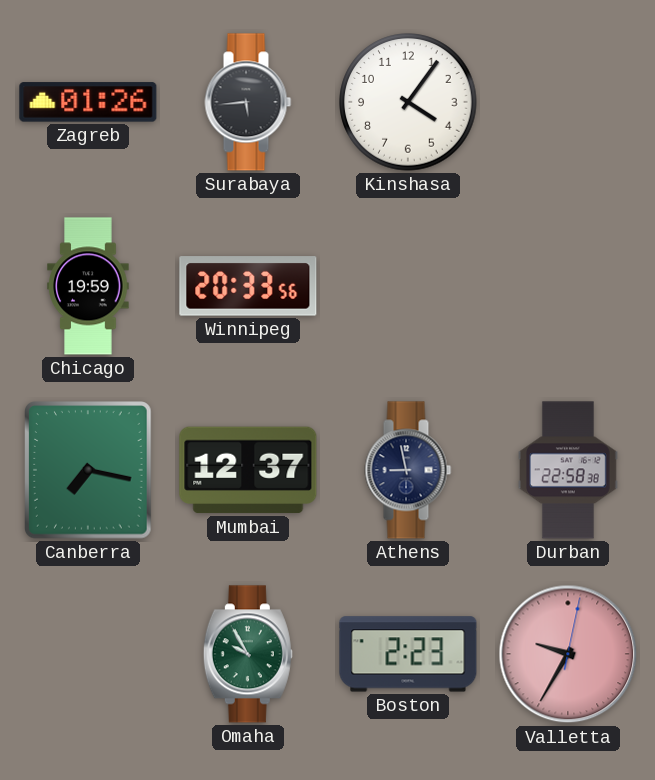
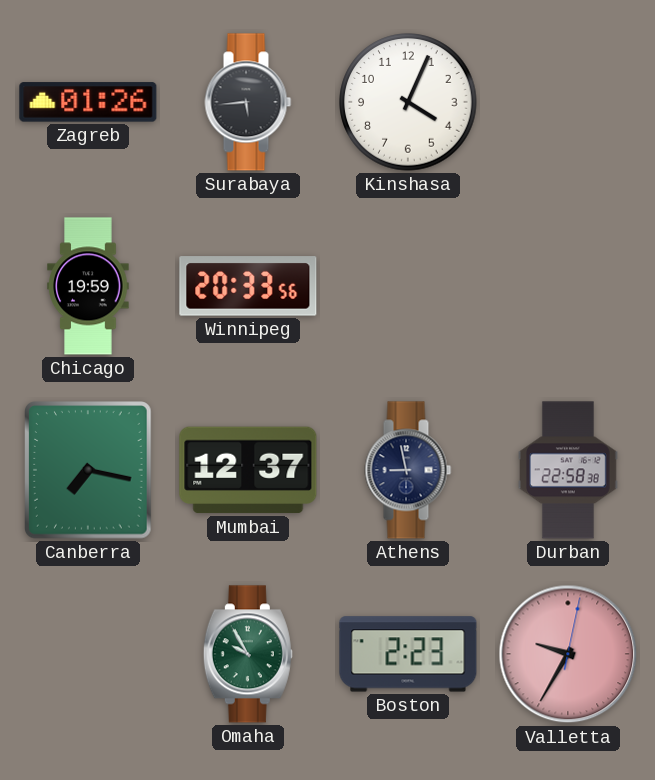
Kinshasa: 4:06 -> 4:04 (408, 102)
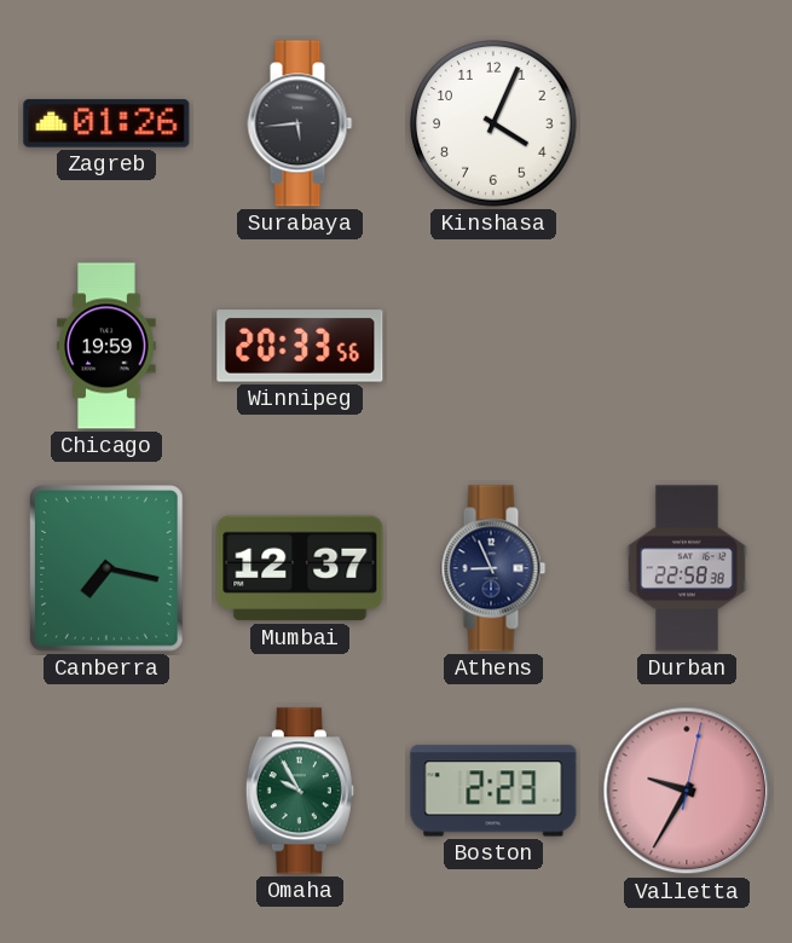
Athens: 8:58 -> 8:56 (493, 568)
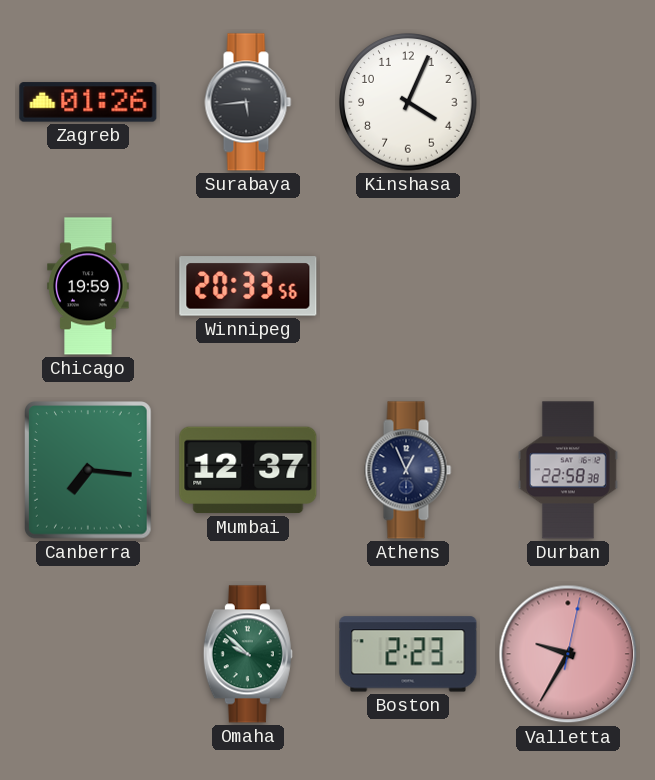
Canberra: 7:17 -> 7:16 (88, 470)
Athens: 8:56 -> 12:56 (408, 470)
Omaha: 9:55 -> 9:52 (248, 654)
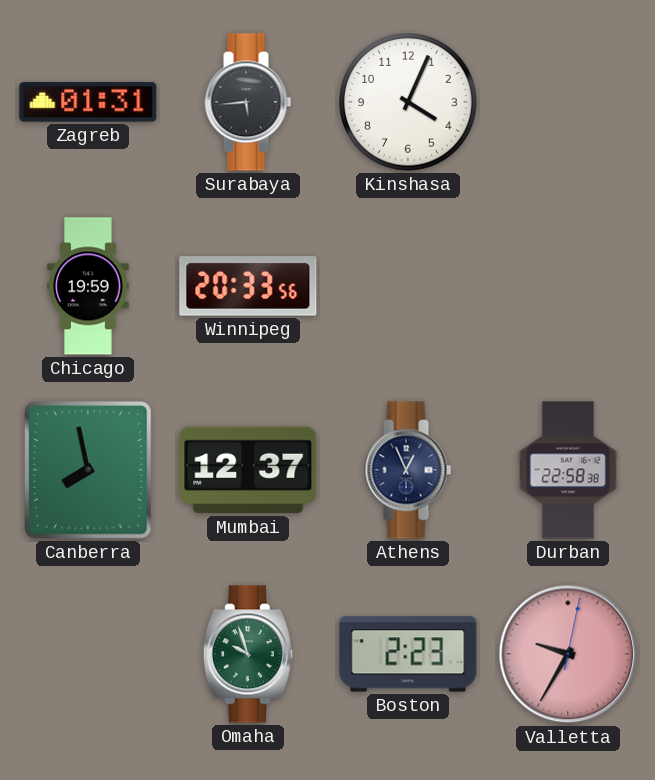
Zagreb: 01:26 -> 01:31 (88, 102)
Canberra: 7:16 -> 7:58 (88, 470)
Omaha: 9:52 -> 9:57 (248, 654)
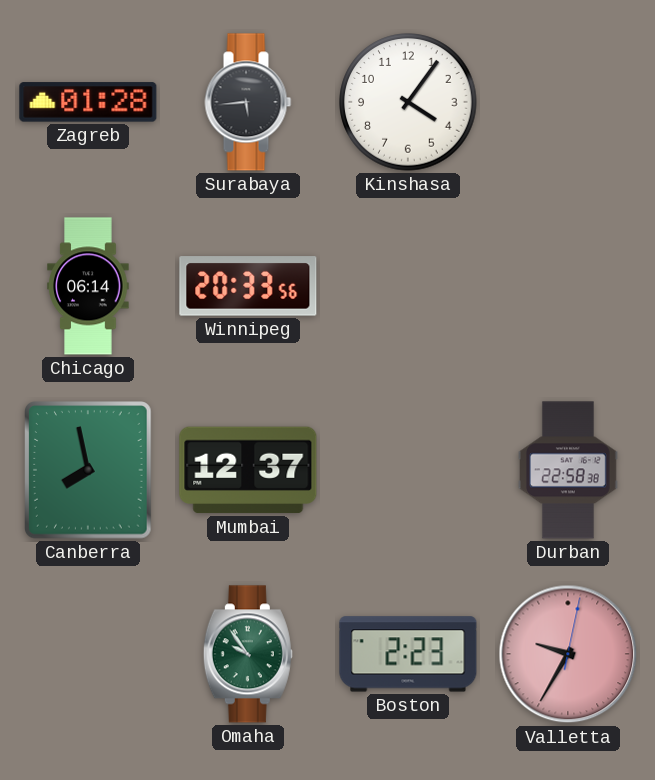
Zagreb: 01:31 -> 01:28 (88, 102)
Kinshasa: 4:04 -> 4:06 (408, 102)
Chicago: 19:59 -> 06:14 (88, 286)
Athens: 12:56 -> none (408, 470)
Omaha: 9:57 -> 9:54 (248, 654)
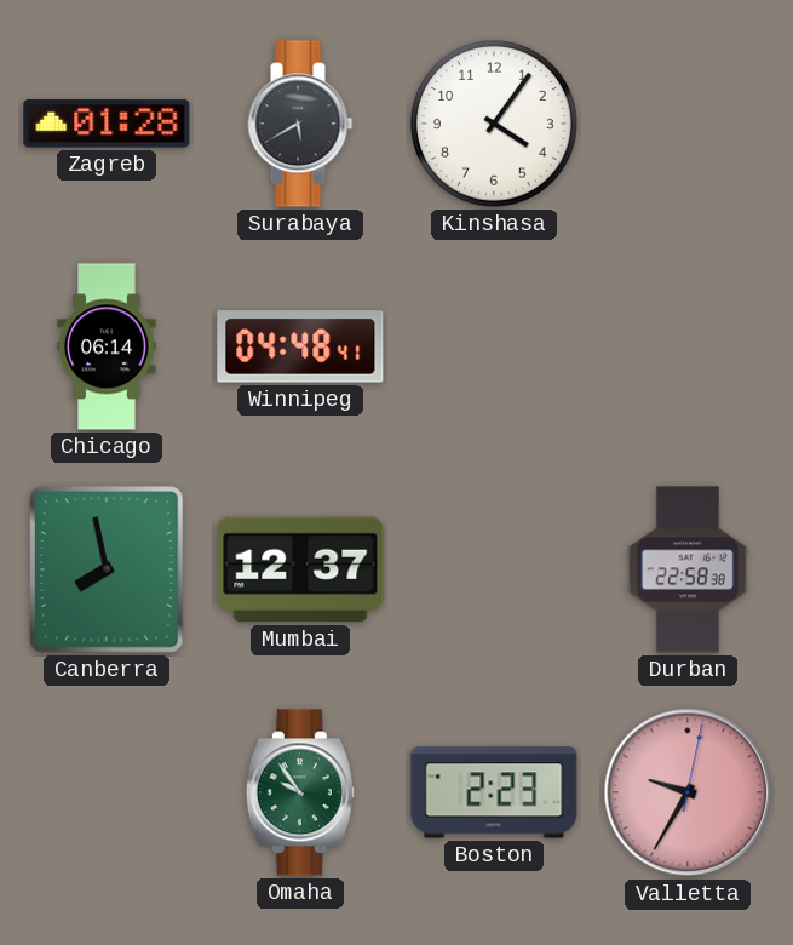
Surabaya: 5:44 -> 5:40 (300, 124)
Winnipeg: 20:33 -> 04:48 (300, 346)
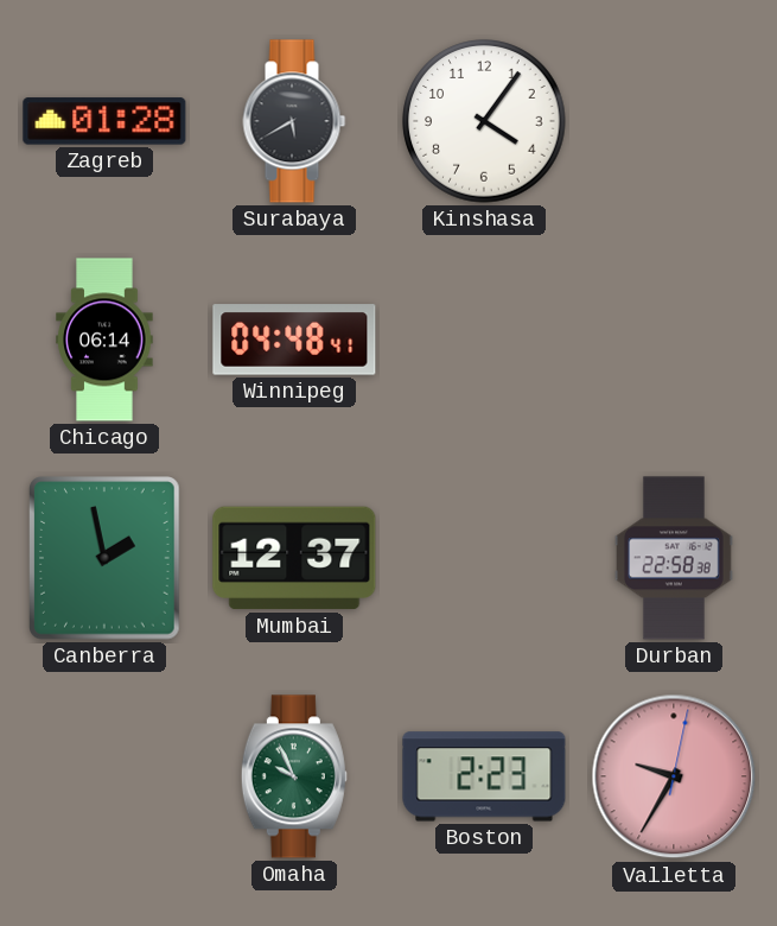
Canberra: 7:58 -> 1:58 (104, 558)
Omaha: 9:54 -> 9:56 (294, 776)
